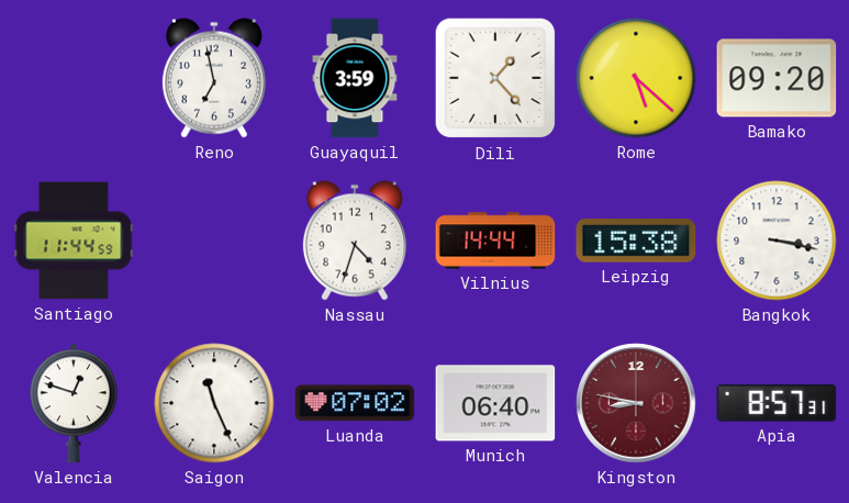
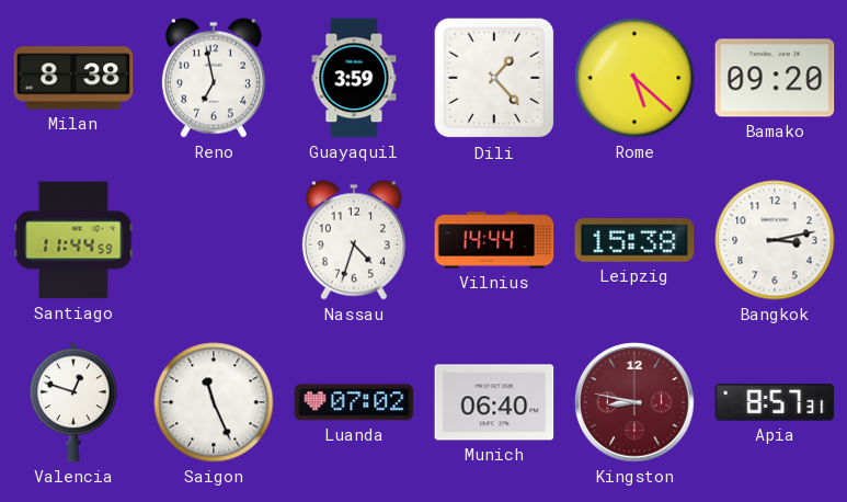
Milan: none -> 8:38 (73, 78)
Bangkok: 3:17 -> 3:13 (775, 240)
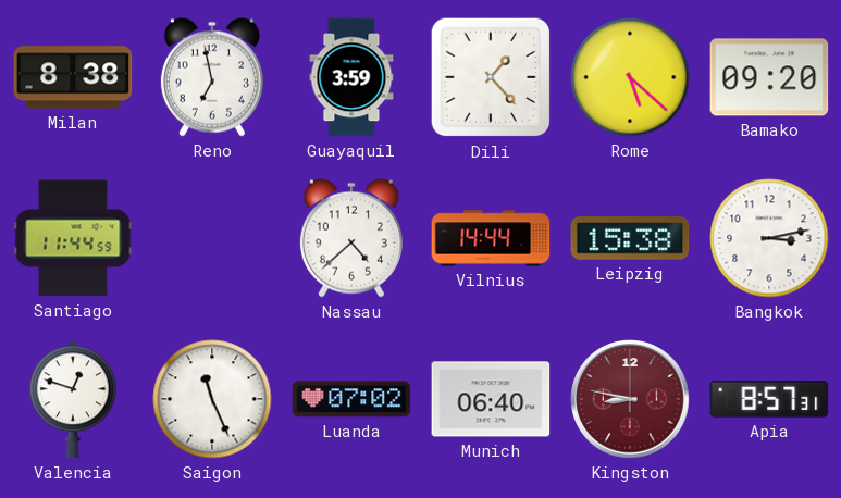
Nassau: 4:33 -> 4:38 (351, 238)
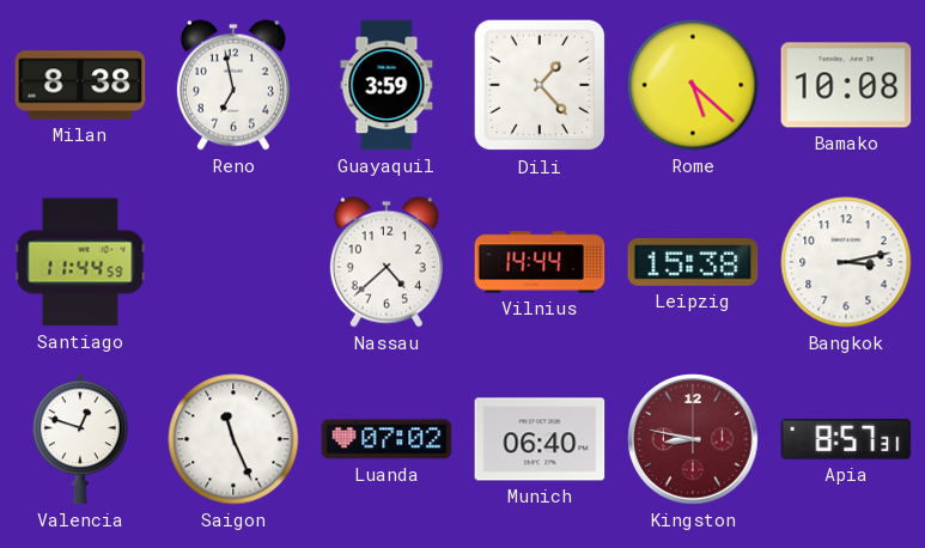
Bamako: 09:20 -> 10:08 (846, 85)
